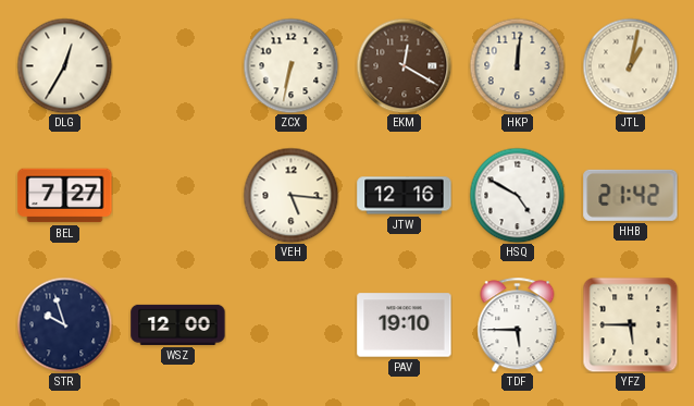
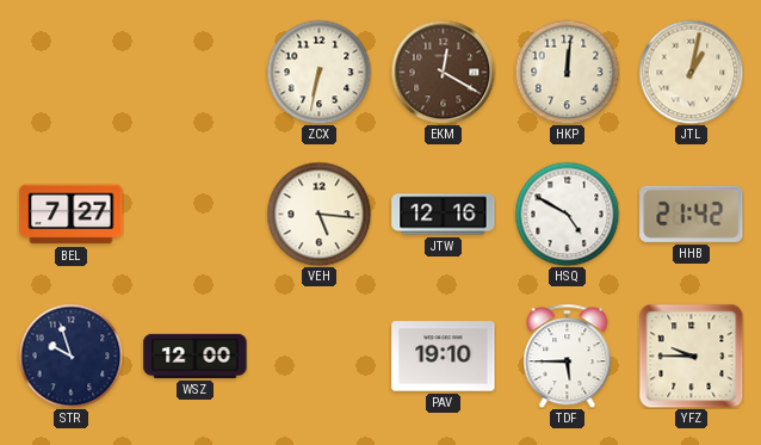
DLG: 12:35 -> none (64, 65)
YFZ: 5:45 -> 9:45 (691, 356)
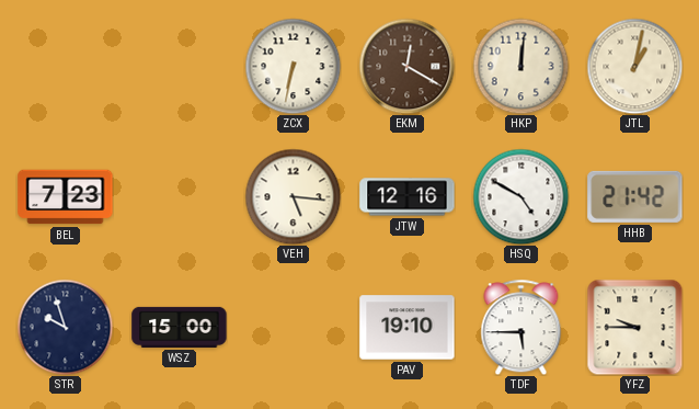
BEL: 7:27 -> 7:23 (66, 197)
WSZ: 12:00 -> 15:00 (180, 327)
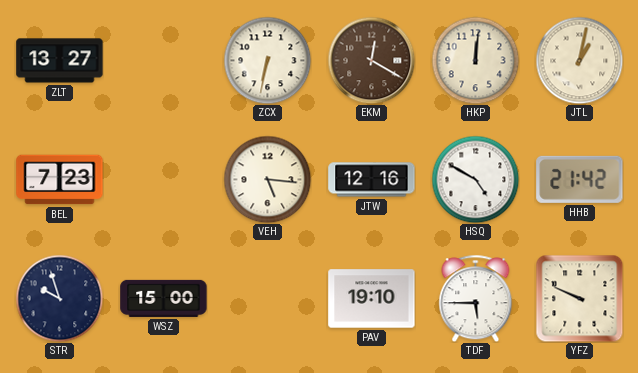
ZLT: none -> 13:27 (60, 61)
YFZ: 9:45 -> 9:49 (579, 298)
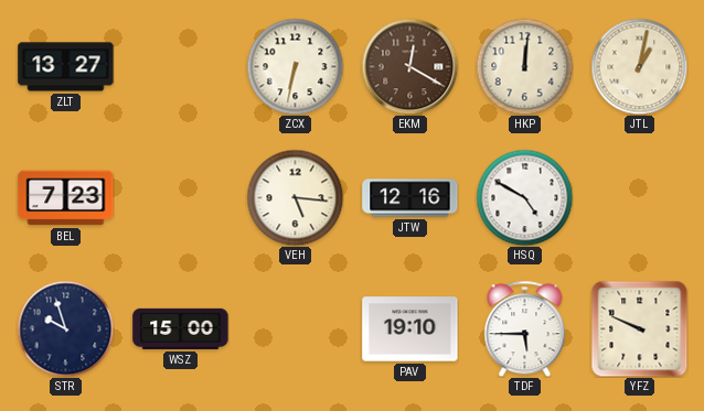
HHB: 21:42 -> none (580, 179)
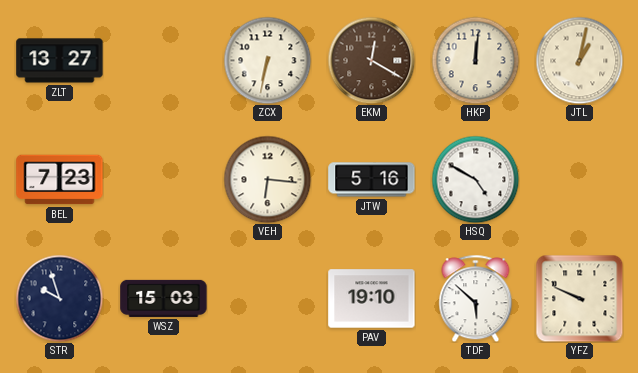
VEH: 5:16 -> 6:16 (267, 179)
JTW: 12:16 -> 5:16 (372, 180)
WSZ: 15:00 -> 15:03 (164, 298)
TDF: 5:45 -> 5:52 (476, 298)
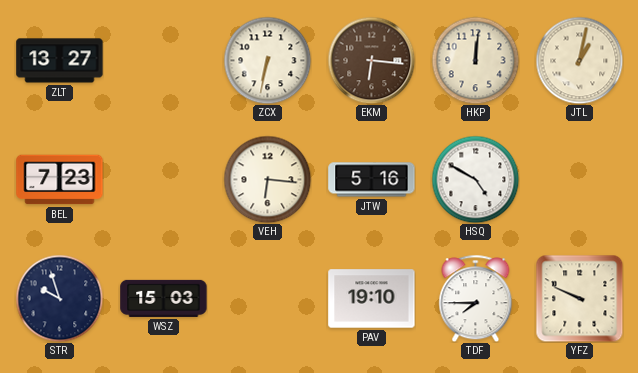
EKM: 12:20 -> 6:16 (371, 60)
TDF: 5:52 -> 7:45 (476, 298)
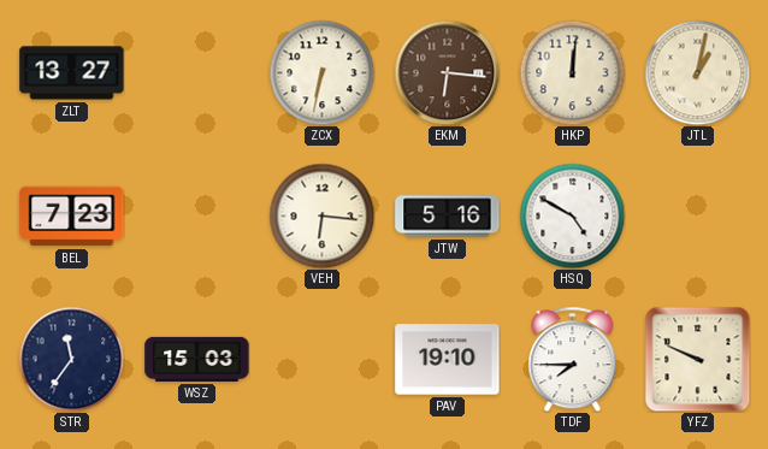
STR: 9:57 -> 11:36 (71, 359)
